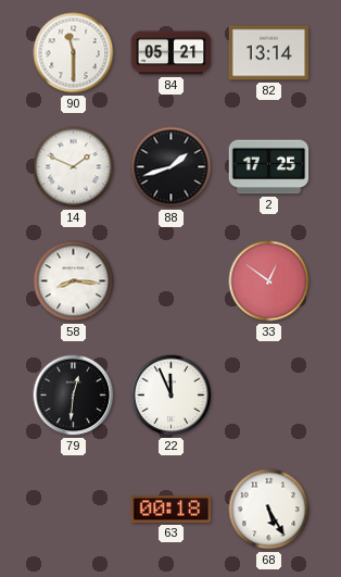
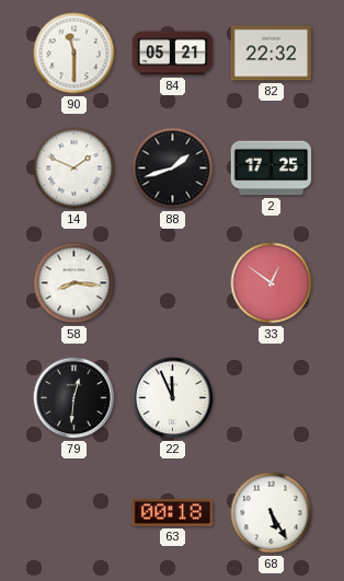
82: 13:14 -> 22:32 (272, 54)
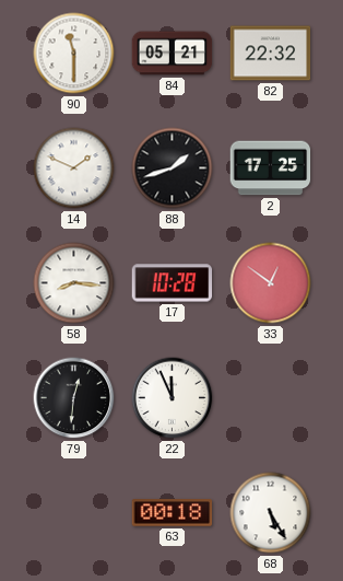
17: none -> 10:28 (173, 283)
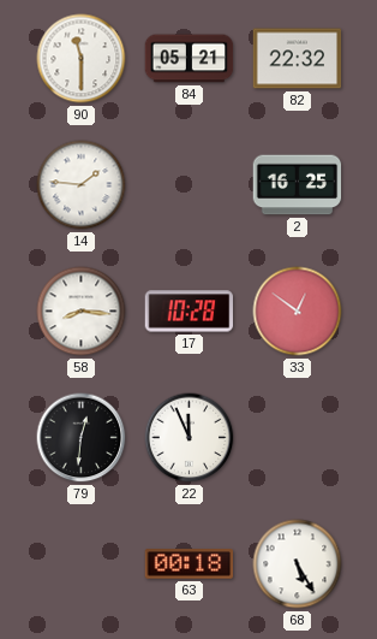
14: 1:49 -> 1:46 (82, 185)
88: 1:42 -> none (173, 169)
2: 17:25 -> 16:25 (298, 185)
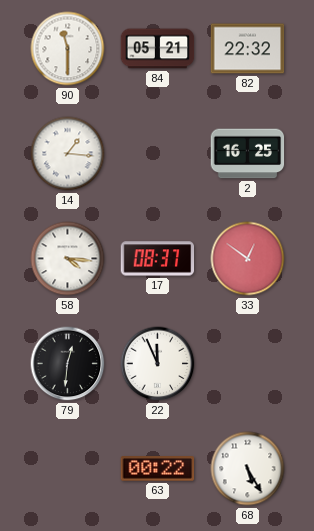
14: 1:46 -> 1:16 (68, 154)
58: 8:16 -> 4:16 (68, 259)
17: 10:28 -> 08:37 (158, 259)
63: 00:18 -> 00:22 (158, 469)
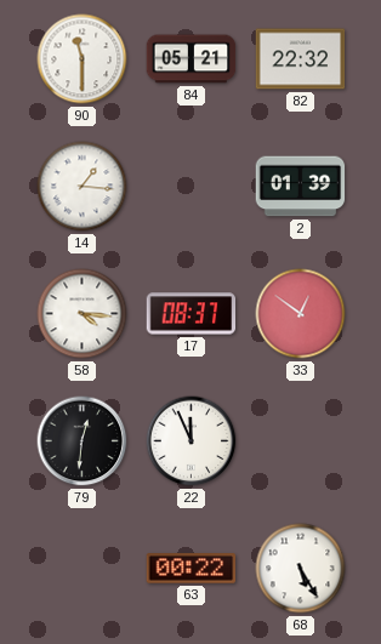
2: 16:25 -> 01:39 (301, 187)
